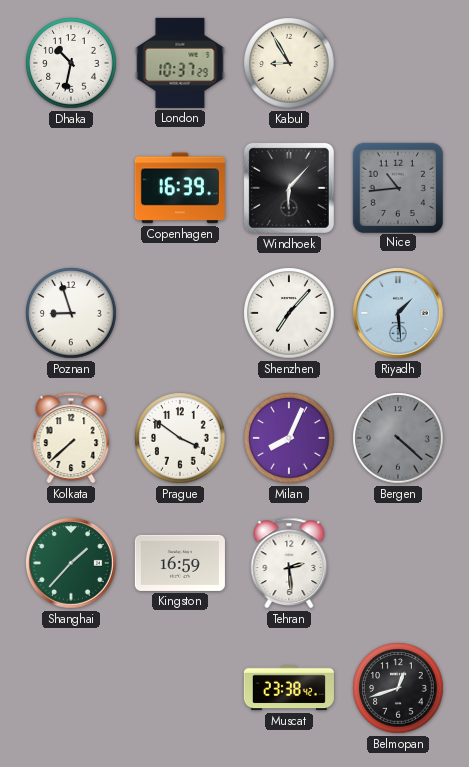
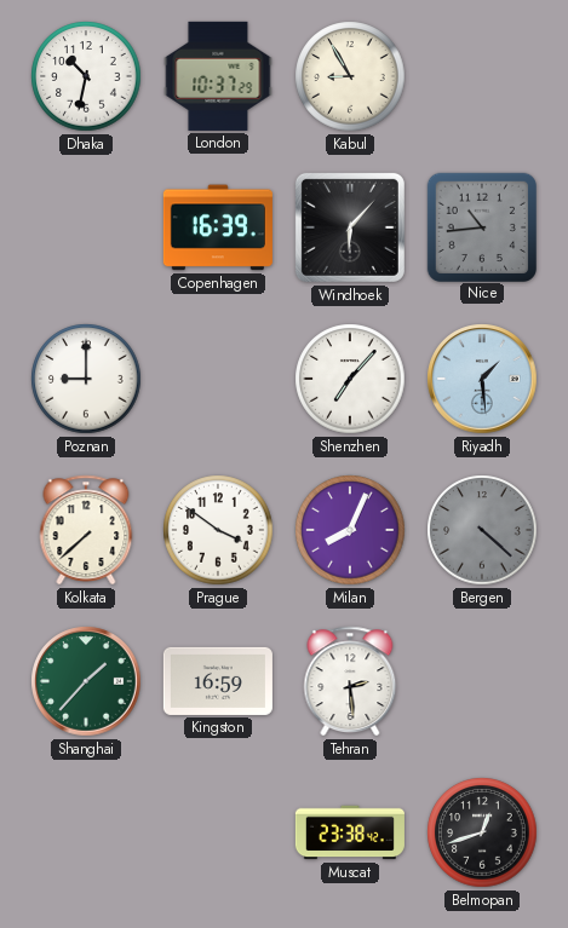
Poznan: 8:57 -> 9:00 (86, 379)
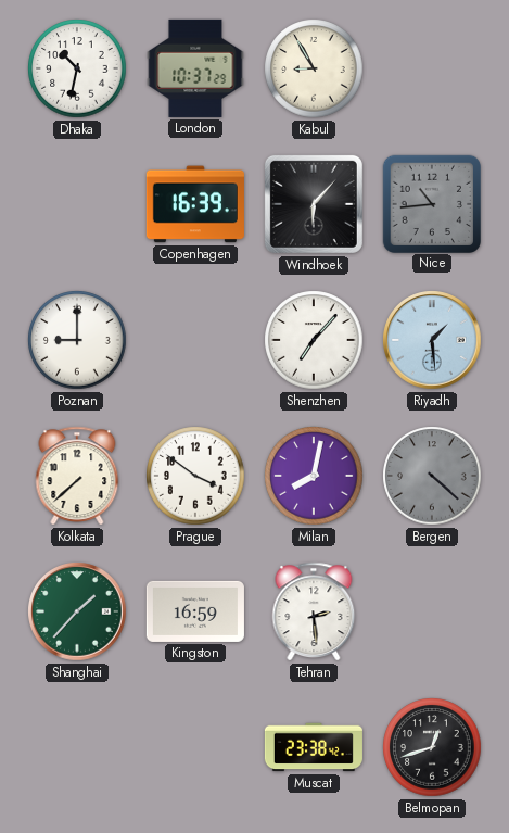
Milan: 8:04 -> 8:02 (314, 476)
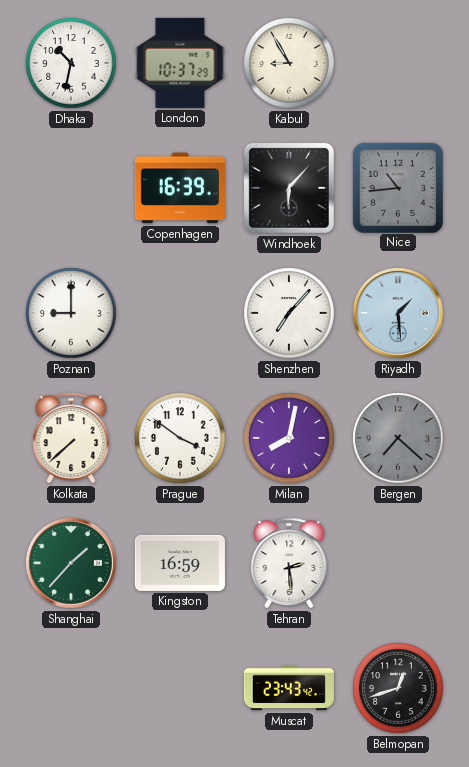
Bergen: 4:22 -> 7:22 (398, 438)
Muscat: 23:38 -> 23:43 (289, 688)
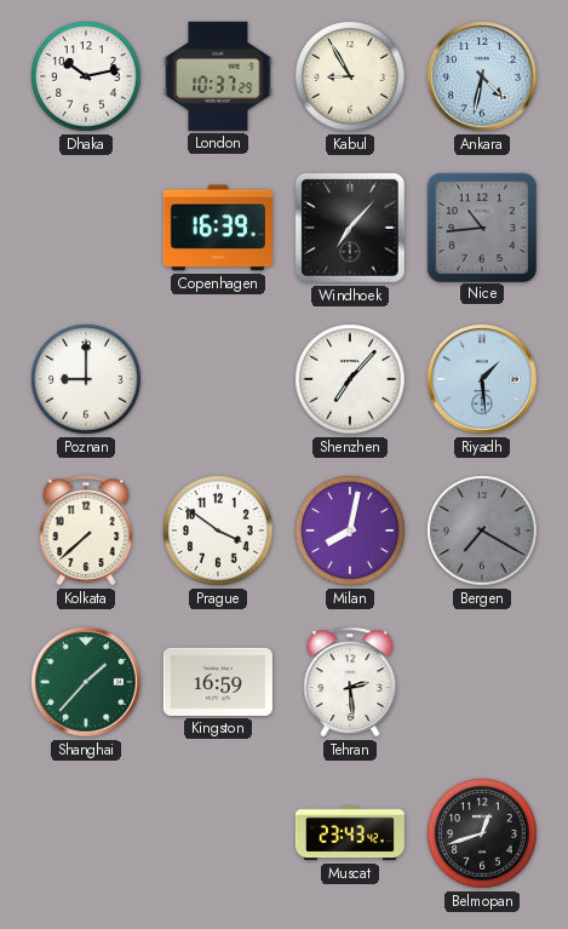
Dhaka: 10:32 -> 10:13 (86, 76)
Ankara: none -> 4:32 (482, 76)
Windhoek: 6:07 -> 7:07 (350, 228)
Bergen: 7:22 -> 7:20 (482, 531)
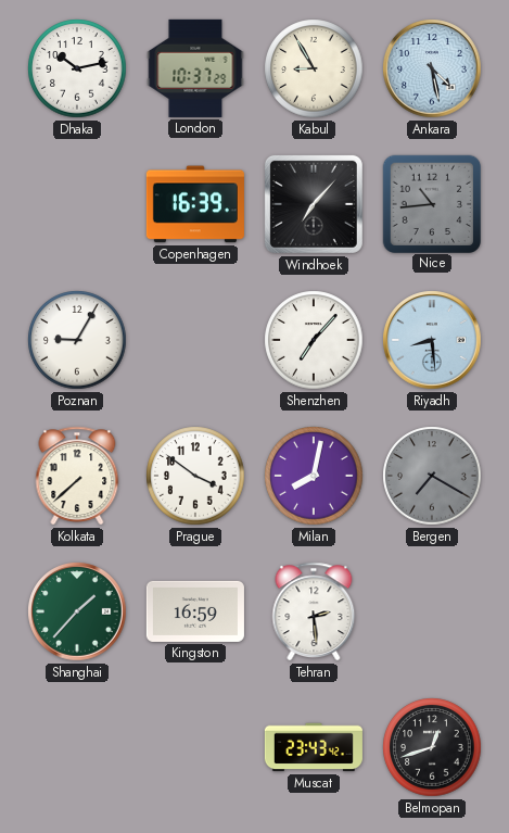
Ankara: 4:32 -> 4:28 (432, 68)
Poznan: 9:00 -> 9:05 (77, 340)
Riyadh: 1:29 -> 8:29 (432, 340)
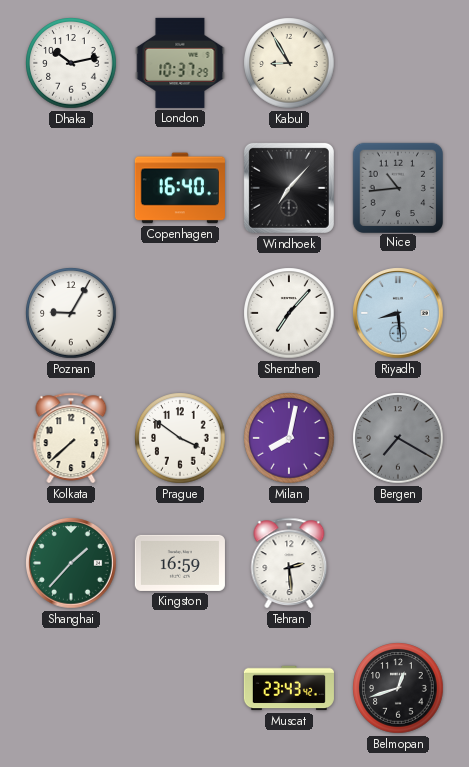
Ankara: 4:28 -> none (432, 68)
Copenhagen: 16:39 -> 16:40 (180, 188)
